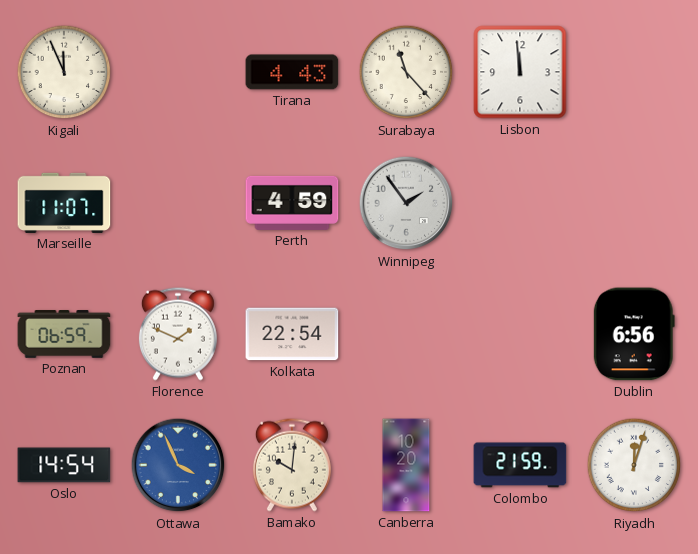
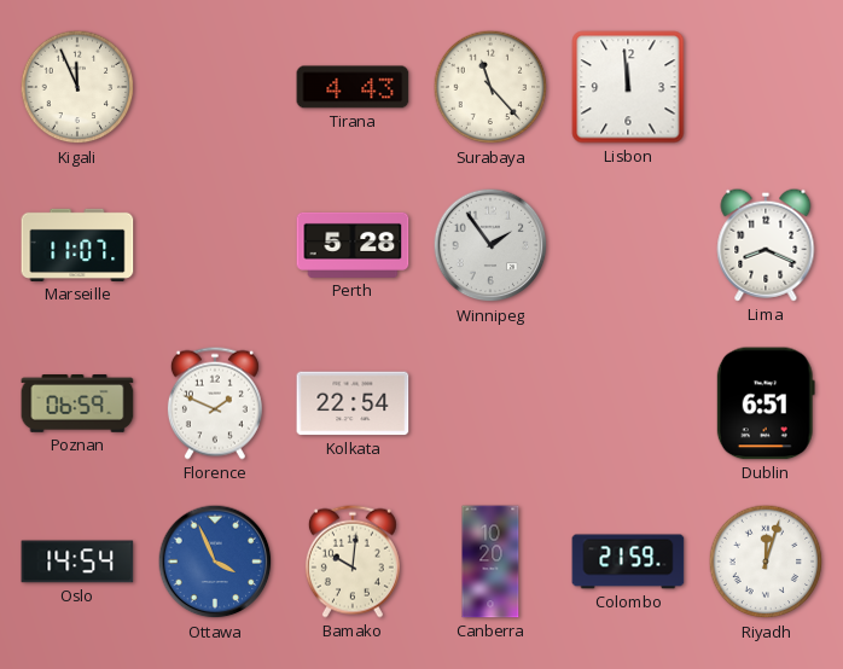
Perth: 4:59 -> 5:28 (353, 245)
Lima: none -> 8:19 (766, 245)
Dublin: 6:56 -> 6:51 (766, 403)
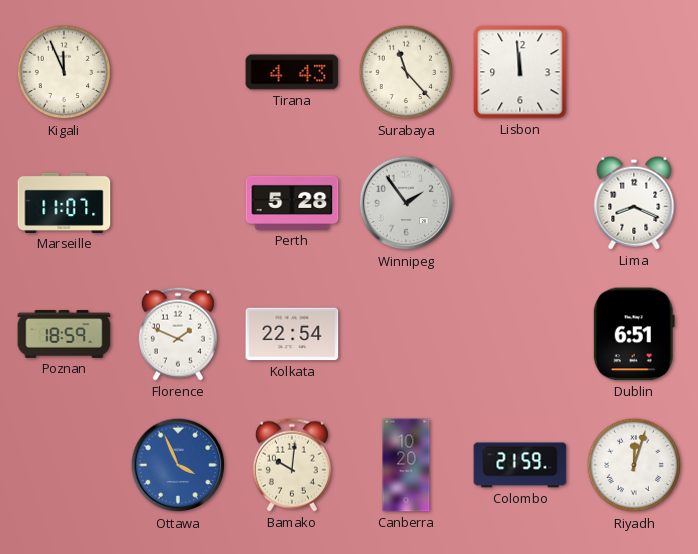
Poznan: 06:59 -> 18:59 (64, 334)
Oslo: 14:54 -> none (77, 562)
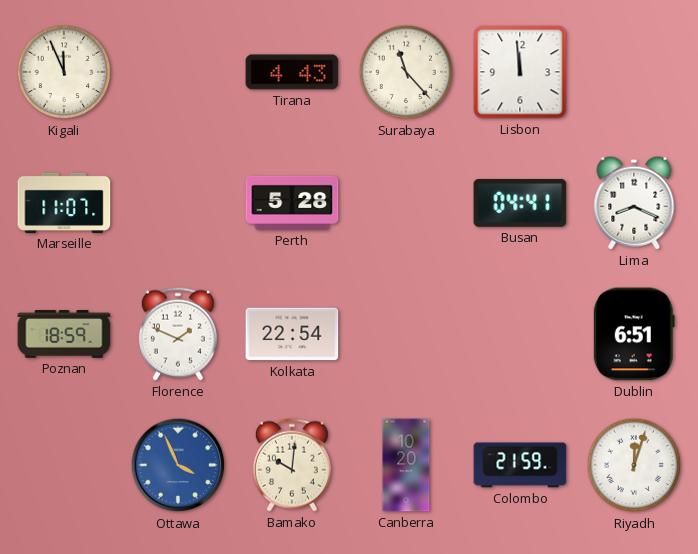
Winnipeg: 1:54 -> none (406, 203)
Busan: none -> 04:41 (520, 203)
